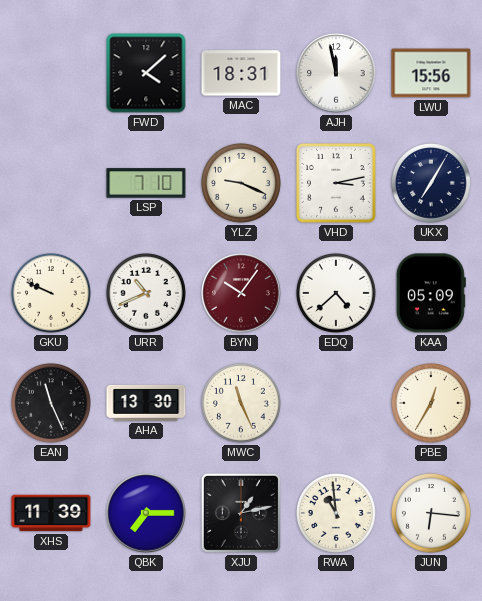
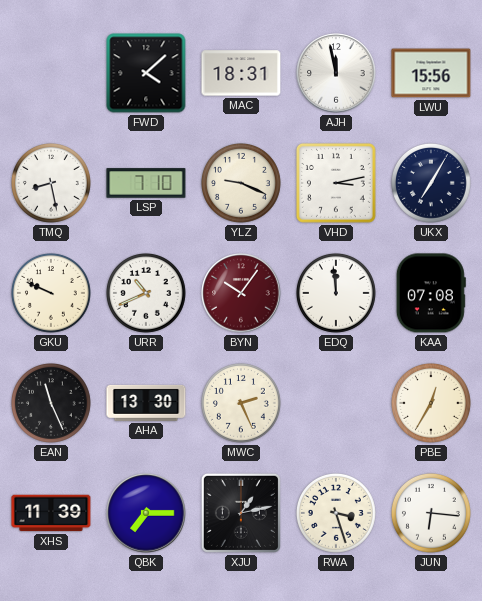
TMQ: none -> 8:28 (51, 183)
EDQ: 4:38 -> 11:59 (336, 293)
KAA: 05:09 -> 07:08 (431, 293)
MWC: 11:26 -> 2:26 (241, 403)
RWA: 10:59 -> 3:27 (336, 513)
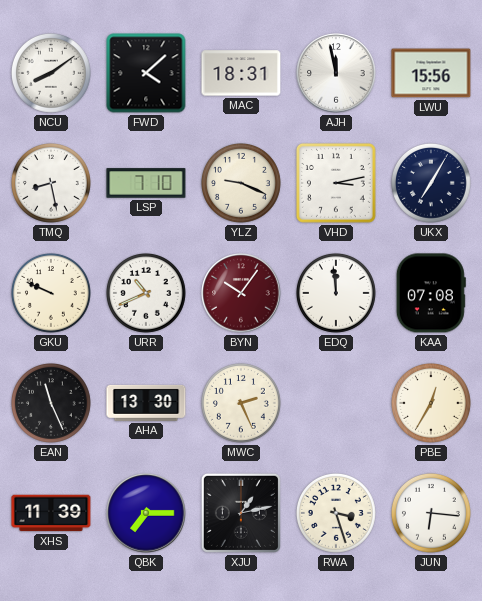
NCU: none -> 8:09 (51, 73)
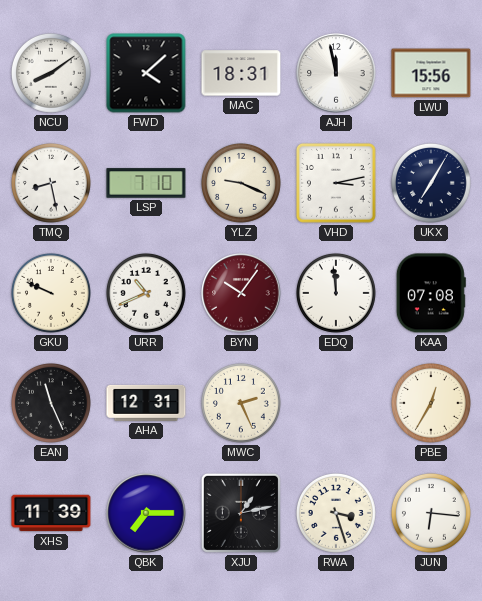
AHA: 13:30 -> 12:31 (146, 403)
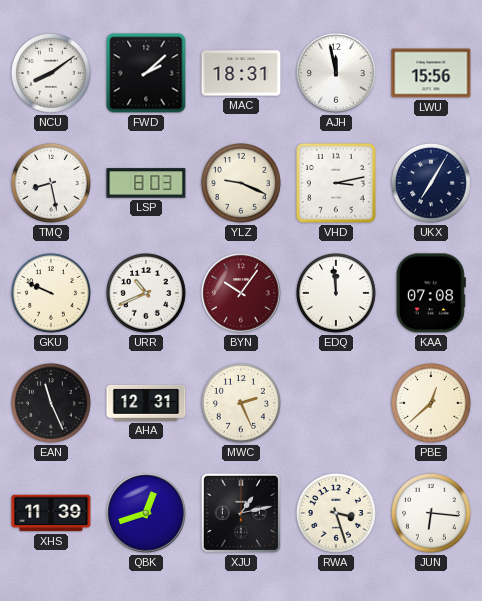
FWD: 4:08 -> 2:08 (146, 73)
LSP: 7:10 -> 8:03 (146, 183)
PBE: 12:35 -> 12:38 (431, 403)
QBK: 7:15 -> 12:42 (146, 513)
